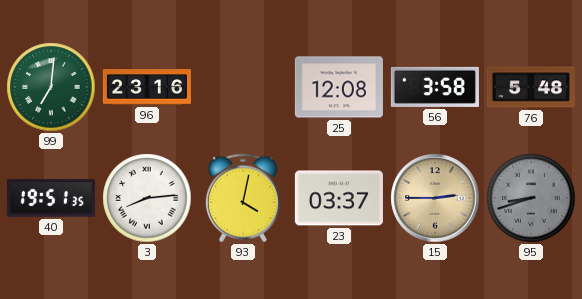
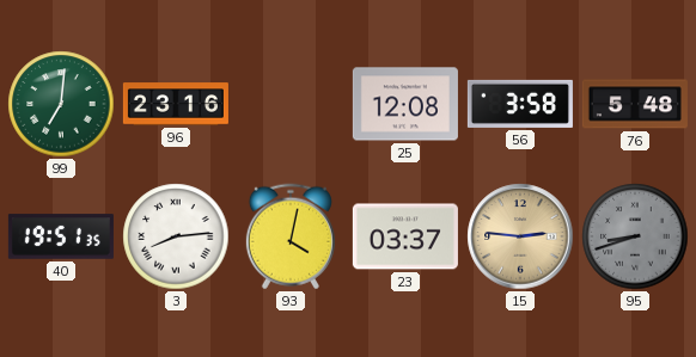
15: 2:45 -> 2:46 (520, 236)
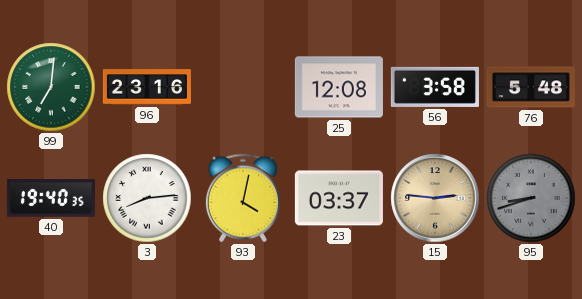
40: 19:51 -> 19:40 (51, 198)
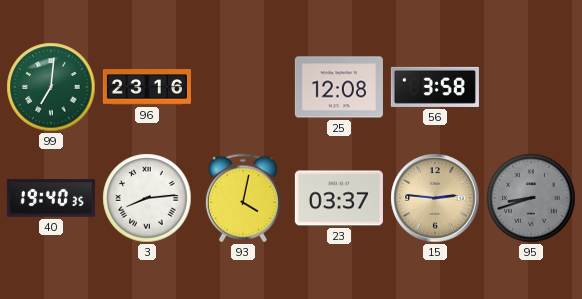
76: 5:48 -> none (531, 87)
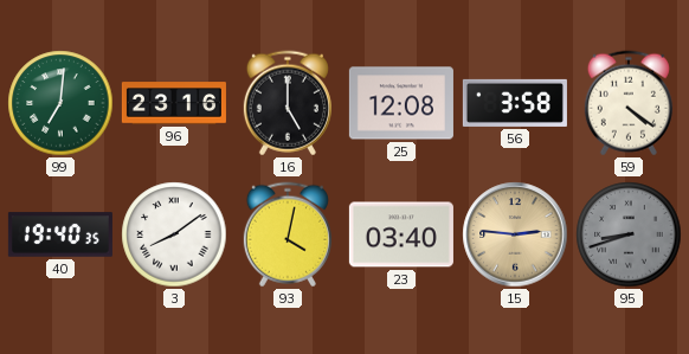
16: none -> 5:00 (288, 103)
59: none -> 4:21 (629, 103)
3: 8:14 -> 8:09 (174, 234)
23: 03:37 -> 03:40 (401, 234)
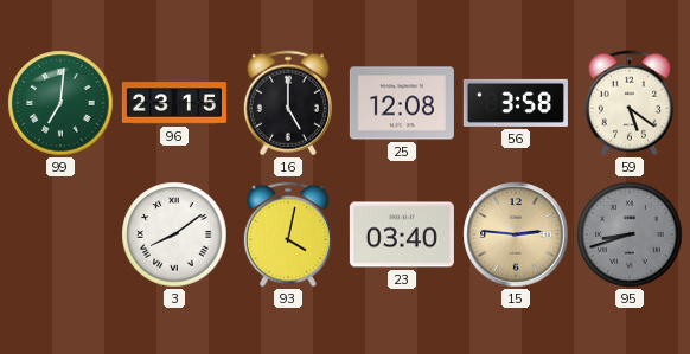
96: 23:16 -> 23:15 (174, 103)
59: 4:21 -> 5:21 (630, 103)
40: 19:40 -> none (60, 234)
